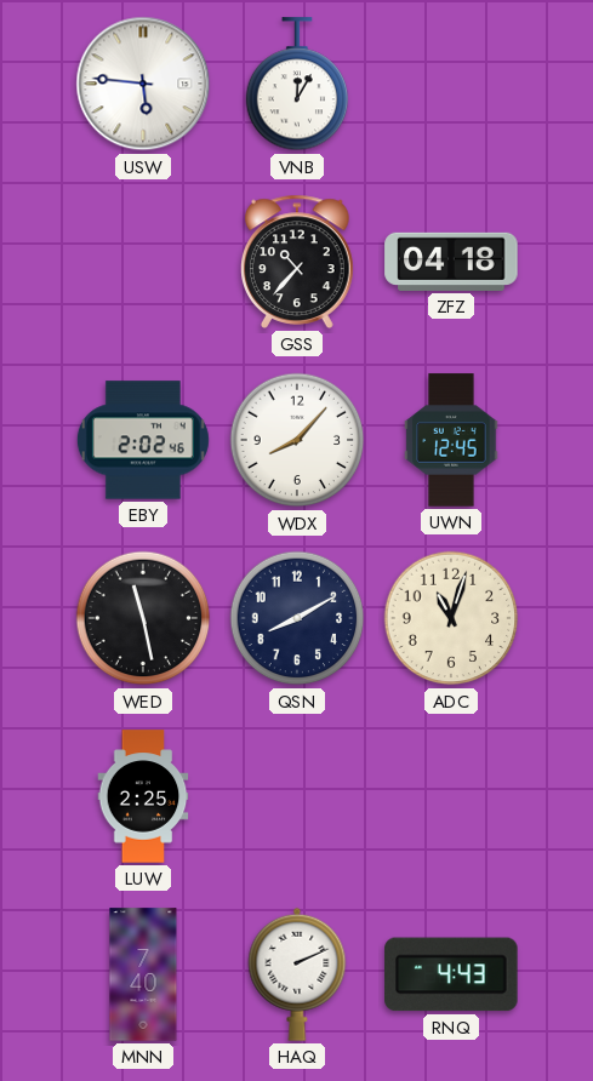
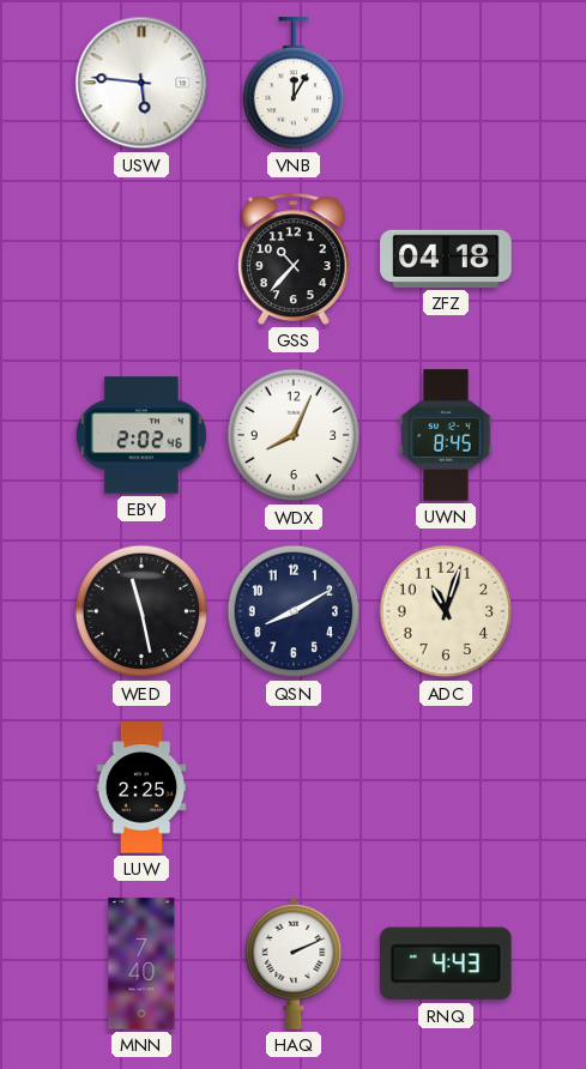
WDX: 8:07 -> 8:04 (294, 435)
UWN: 12:45 -> 8:45 (446, 435)
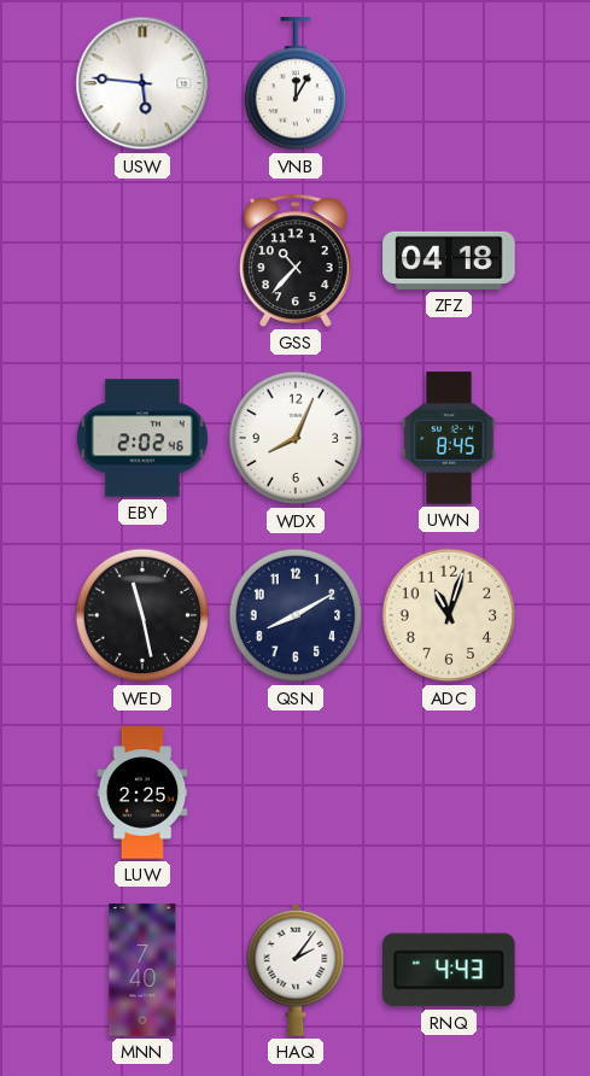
HAQ: 2:11 -> 2:06 (296, 970)
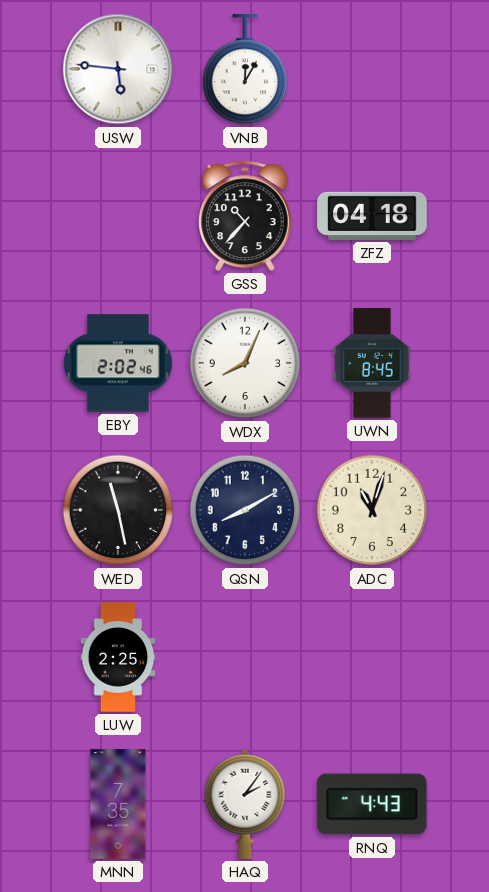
MNN: 7:40 -> 7:35 (118, 804)
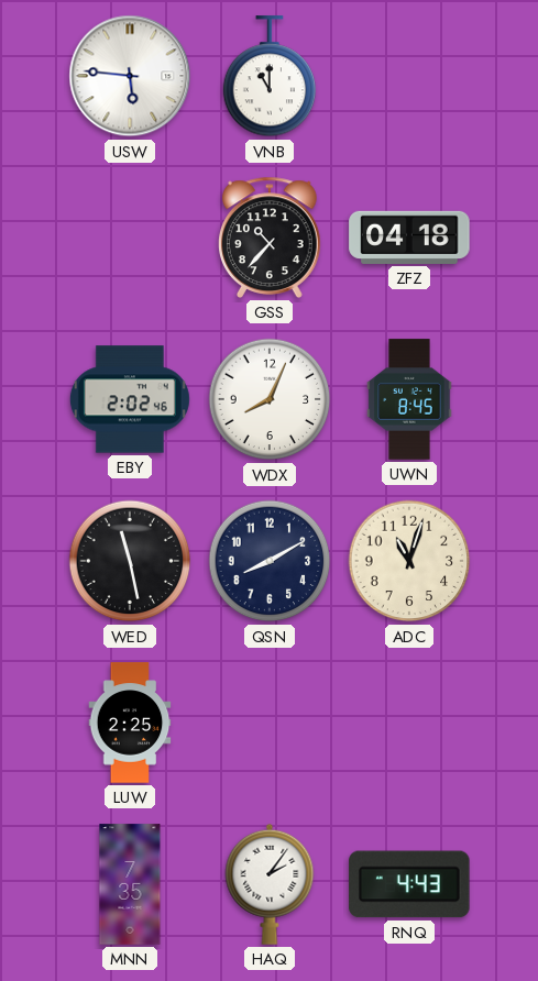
VNB: 12:05 -> 11:00 (270, 77)
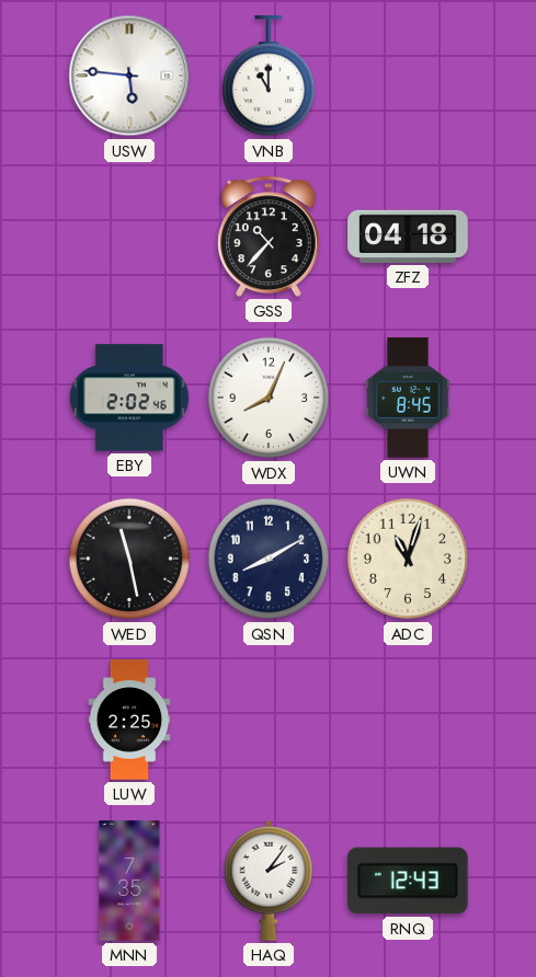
RNQ: 4:43 -> 12:43 (408, 881)
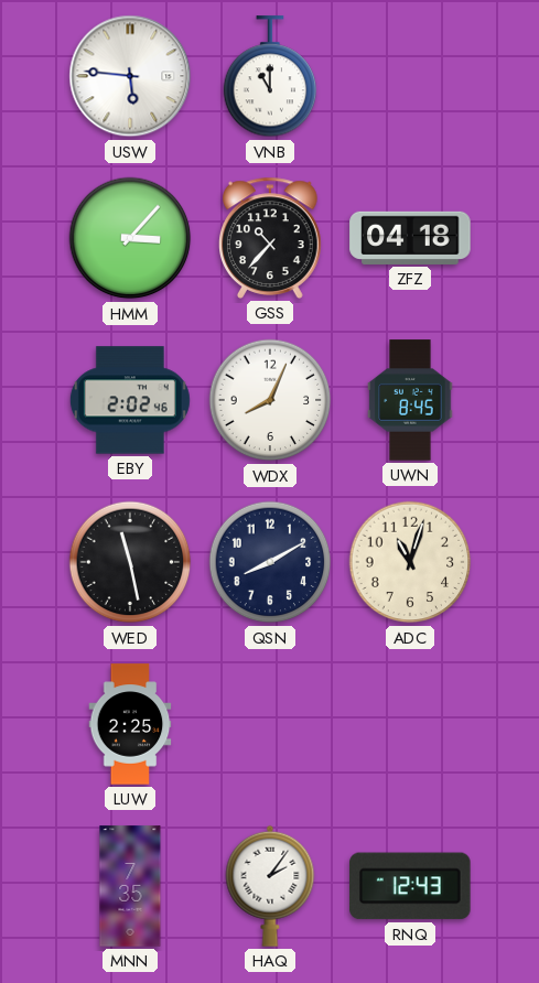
HMM: none -> 3:07 (130, 238)
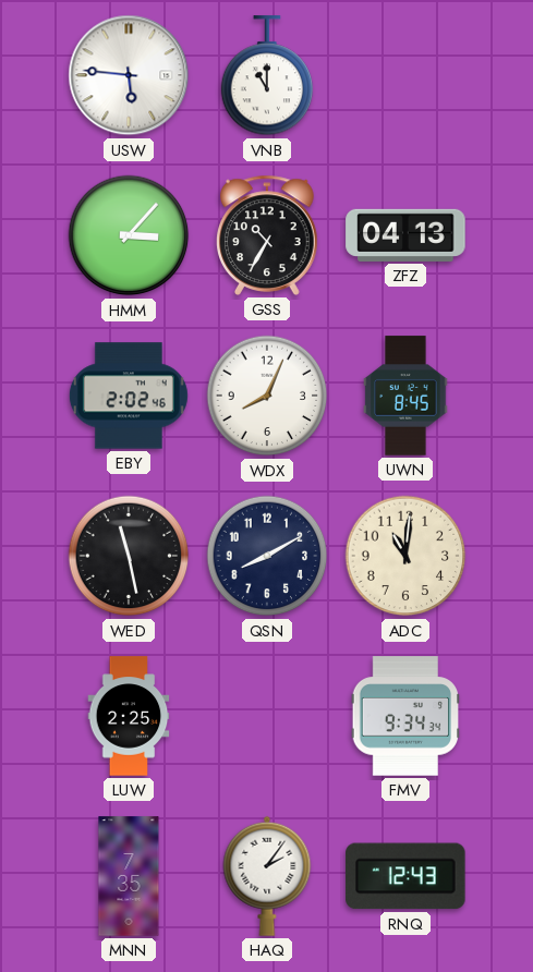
GSS: 10:37 -> 10:35 (268, 235)
ZFZ: 04:18 -> 04:13 (405, 235)
ADC: 11:03 -> 11:01 (405, 556)
FMV: none -> 9:34 (405, 716)
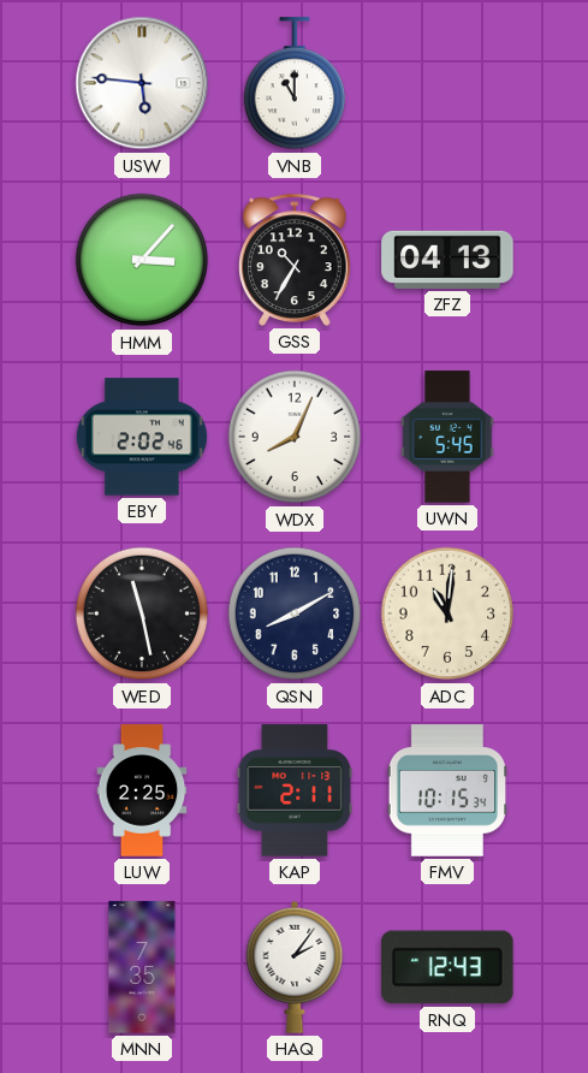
UWN: 8:45 -> 5:45 (447, 437)
KAP: none -> 2:11 (295, 790)
FMV: 9:34 -> 10:15 (447, 790)
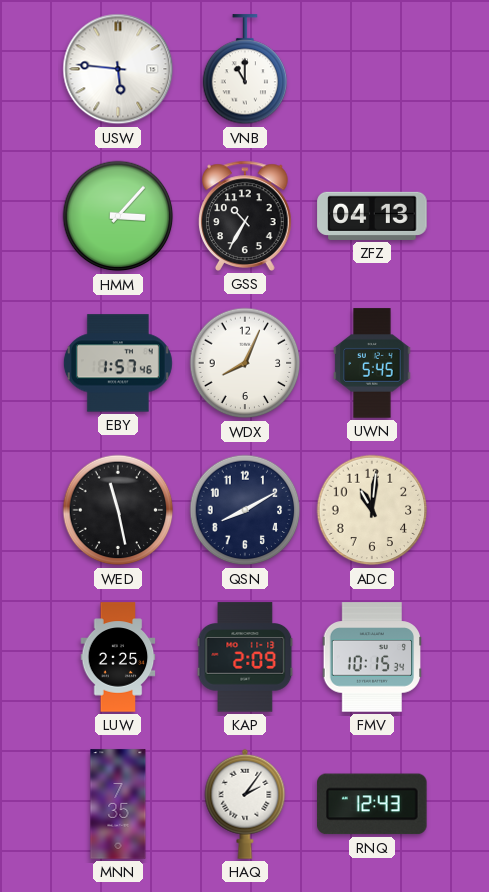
EBY: 2:02 -> 1:57 (118, 363)
KAP: 2:11 -> 2:09 (245, 657)
